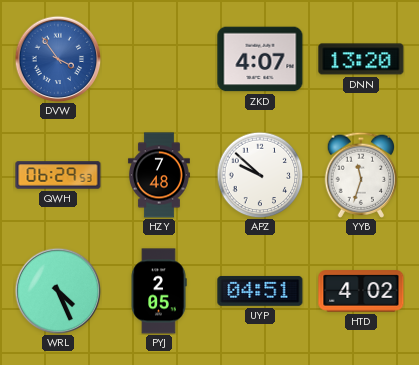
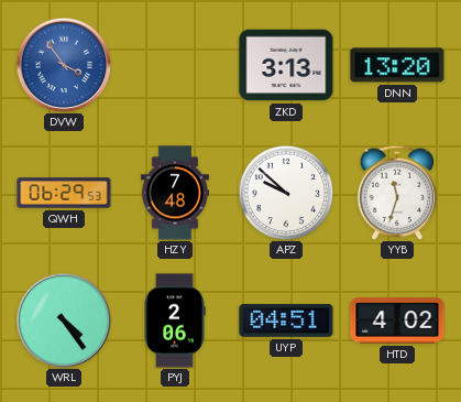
ZKD: 4:07 -> 3:13 (286, 65)
WRL: 4:26 -> 4:24 (64, 320)
PYJ: 2:05 -> 2:06 (175, 320)
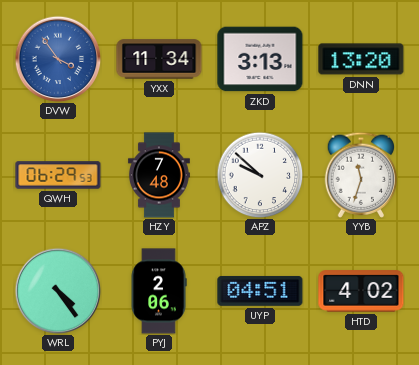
YXX: none -> 11:34 (159, 59)
